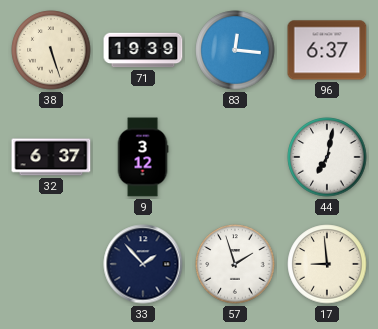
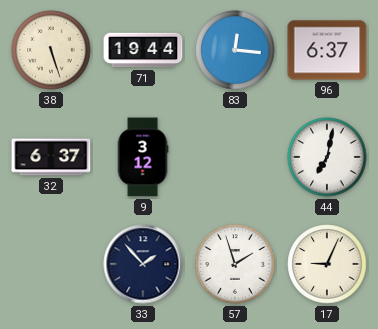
71: 19:39 -> 19:44 (143, 50)
17: 8:59 -> 9:04 (327, 264)
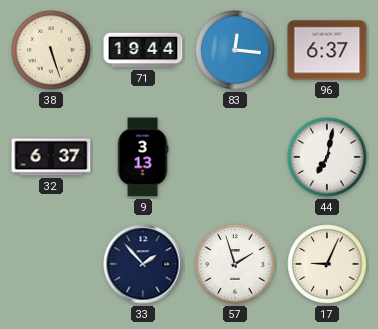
9: 3:12 -> 3:13 (143, 157)
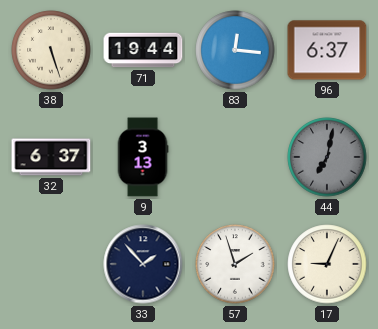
44 dial: white -> grey (327, 157)
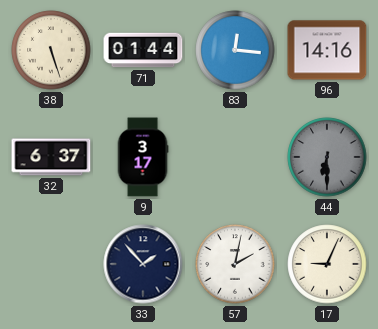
71: 19:44 -> 01:44 (143, 50)
96: 6:37 -> 14:16 (327, 50)
9: 3:13 -> 3:17 (143, 157)
44: 7:02 -> 6:30 (327, 157)
57: 1:57 -> 2:02 (235, 264)
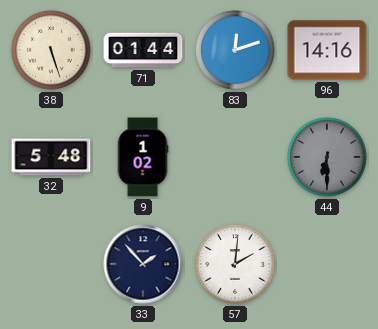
83: 12:16 -> 12:12 (235, 50)
32: 6:37 -> 5:48 (51, 157)
9: 3:17 -> 1:02 (143, 157)
57: 2:02 -> 2:01 (235, 264)
17: 9:04 -> none (327, 264)
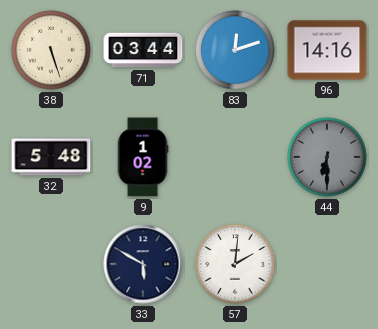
71: 01:44 -> 03:44 (143, 50)
33: 1:53 -> 5:50 (143, 264)
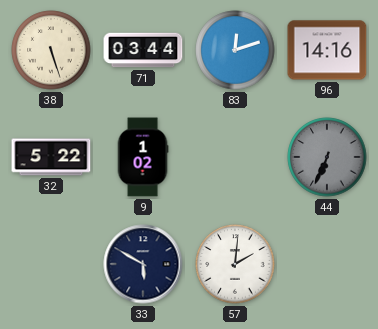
32: 5:48 -> 5:22 (51, 157)
44: 6:30 -> 6:34 (327, 157)
